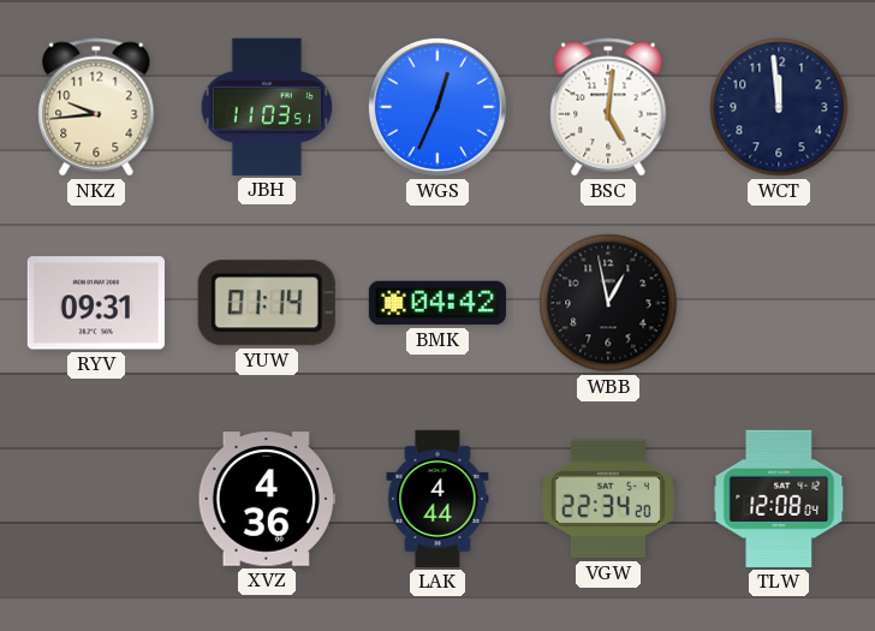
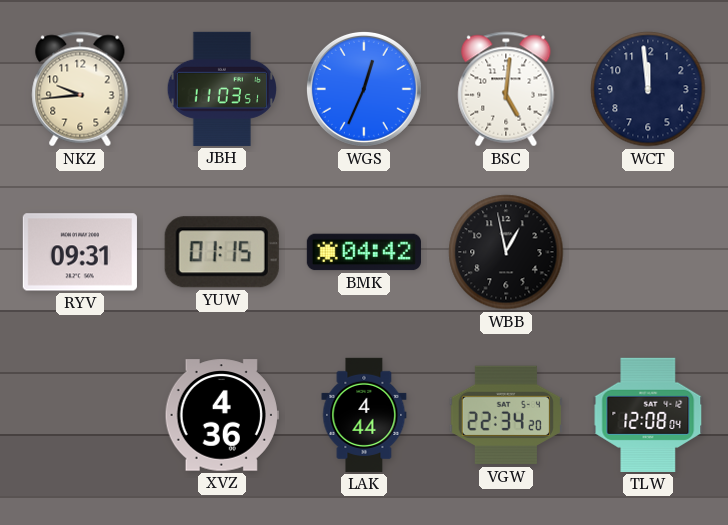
YUW: 01:14 -> 01:15 (222, 252)
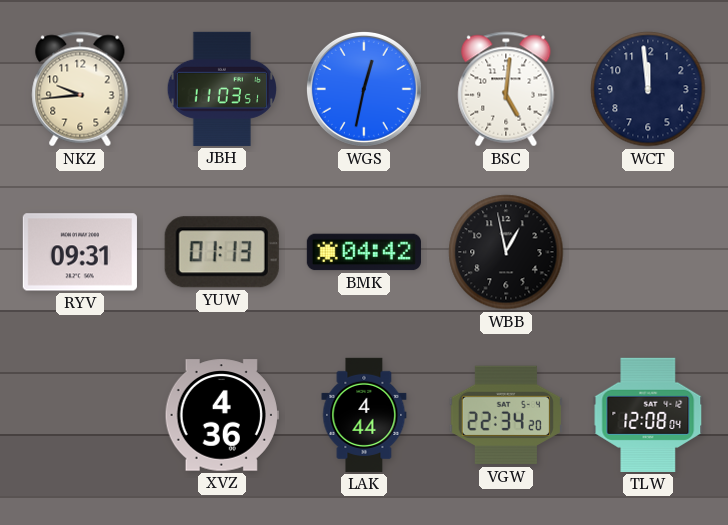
WGS: 12:34 -> 12:32 (364, 89)
YUW: 01:15 -> 01:13 (222, 252)
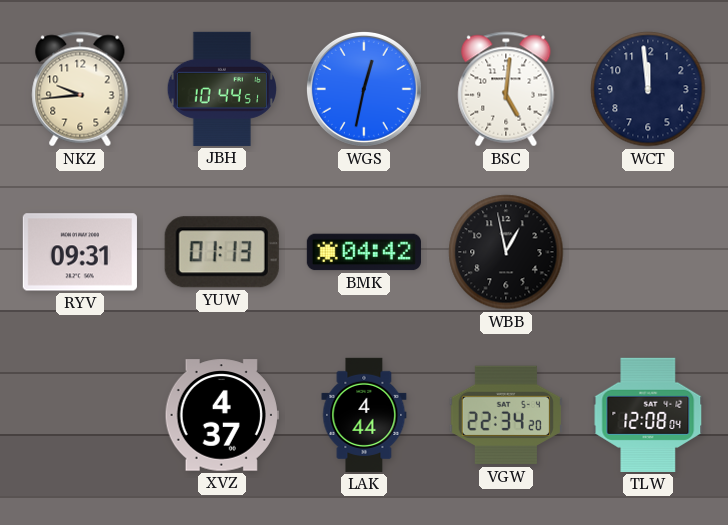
JBH: 11:03 -> 10:44 (222, 89)
XVZ: 4:36 -> 4:37 (222, 415)
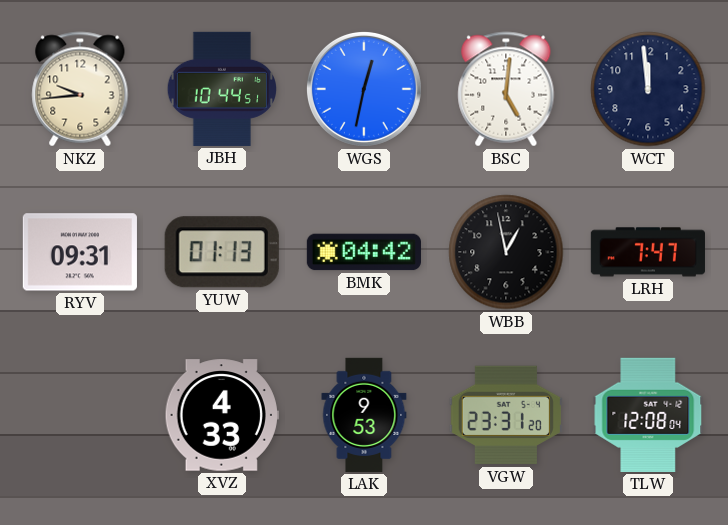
LRH: none -> 7:47 (648, 252)
XVZ: 4:37 -> 4:33 (222, 415)
LAK: 4:44 -> 9:53 (364, 415)
VGW: 22:34 -> 23:31 (506, 415)
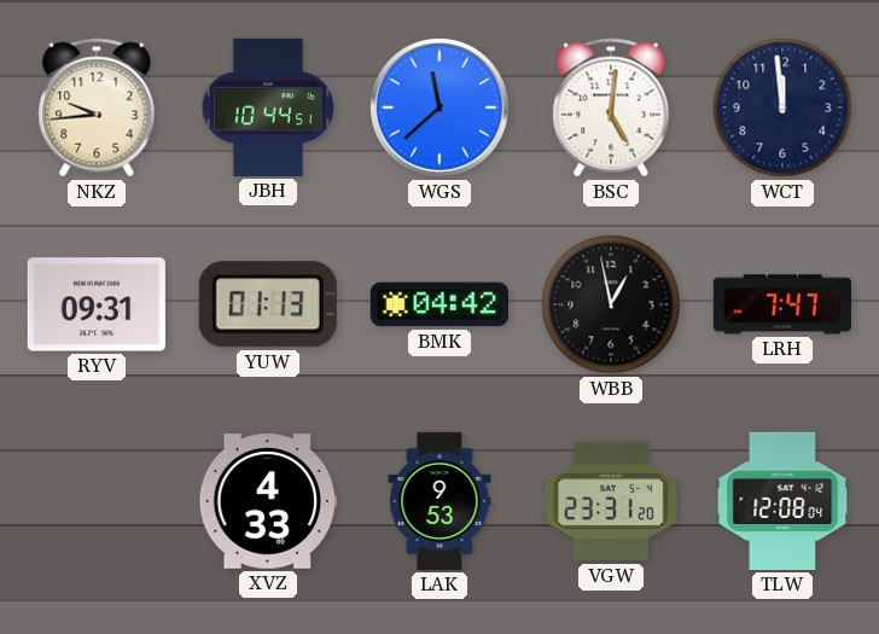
WGS: 12:32 -> 11:38 (439, 107)
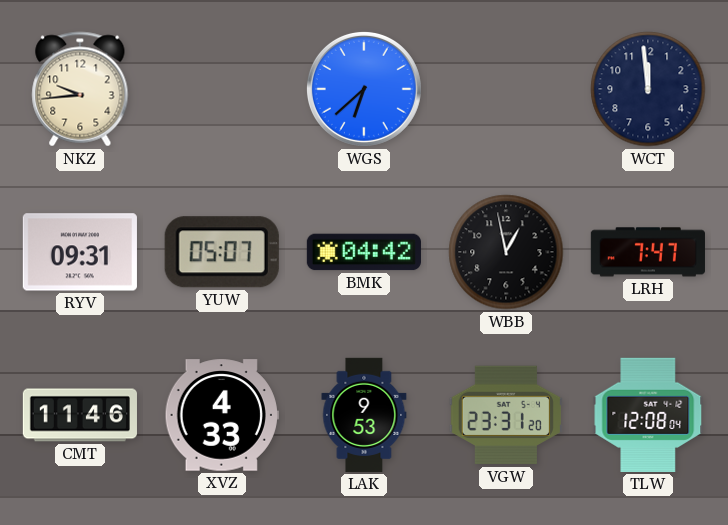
JBH: 10:44 -> none (268, 107)
WGS: 11:38 -> 6:38 (364, 89)
BSC: 5:01 -> none (611, 107)
YUW: 01:13 -> 05:07 (222, 252)
CMT: none -> 11:46 (80, 415)
